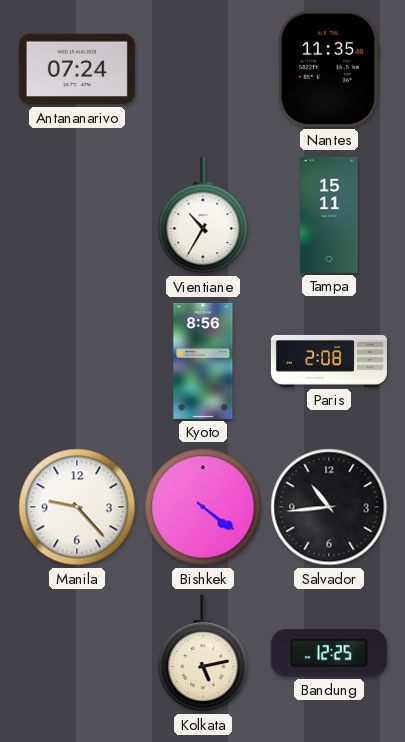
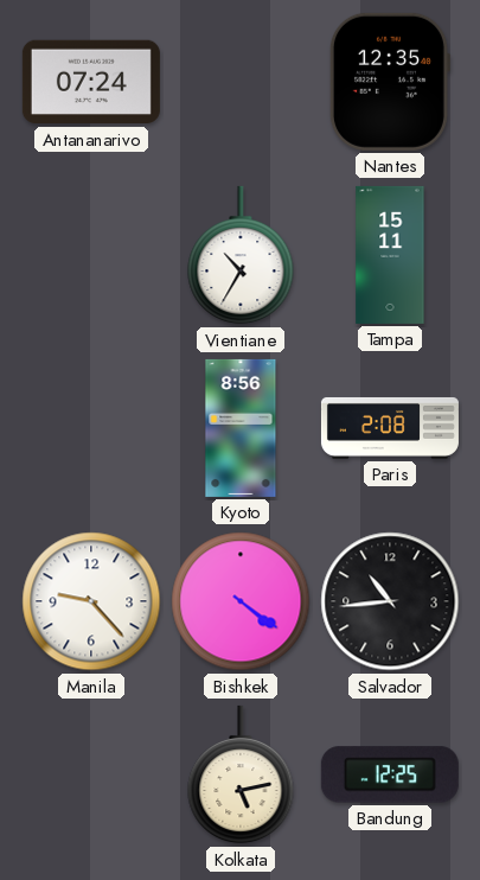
Nantes: 11:35 -> 12:35 (389, 82)
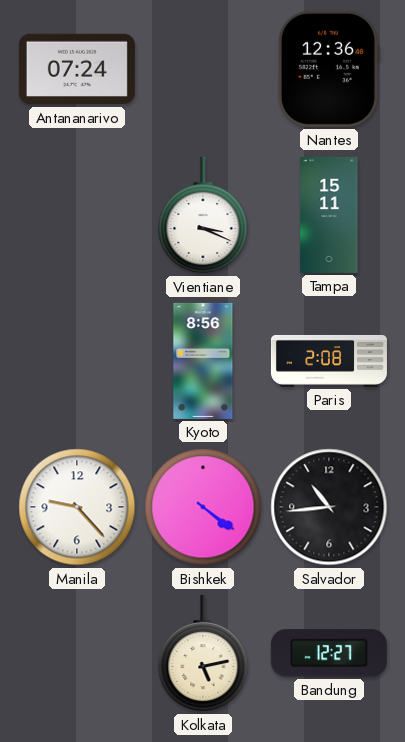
Nantes: 12:35 -> 12:36 (328, 69)
Vientiane: 10:35 -> 3:19 (203, 215)
Bandung: 12:25 -> 12:27 (329, 653)
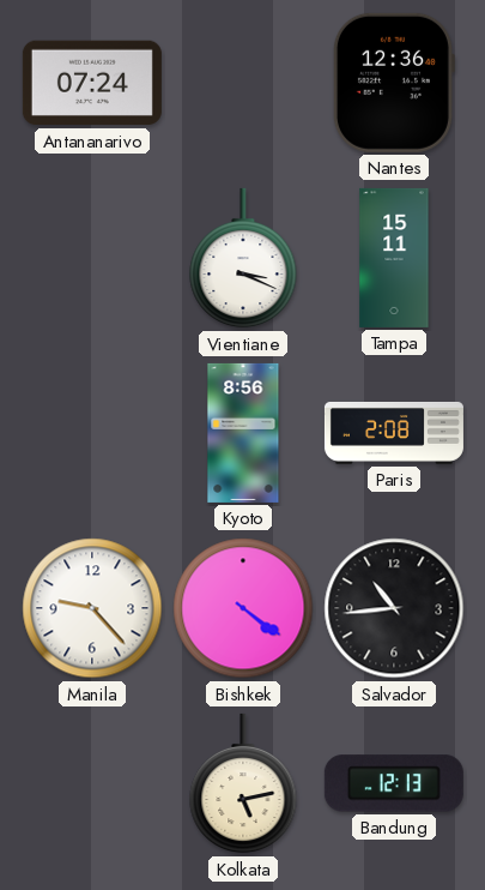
Bandung: 12:27 -> 12:13 (394, 783)
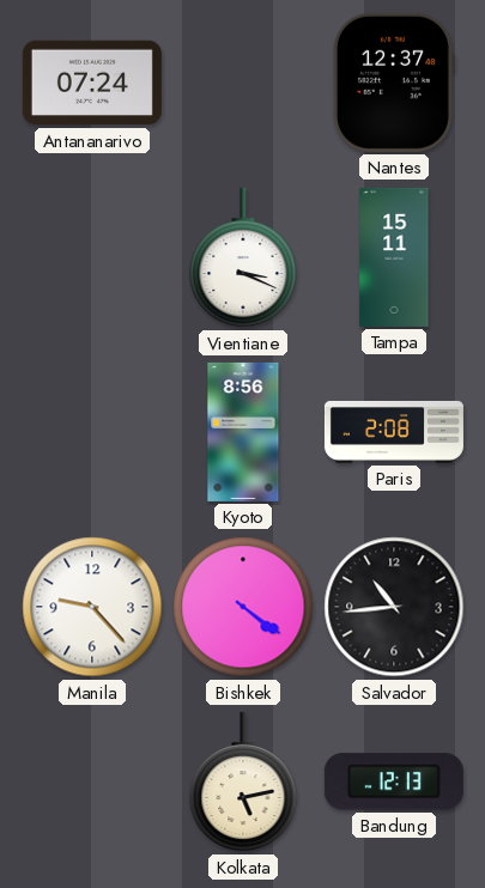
Nantes: 12:36 -> 12:37 (393, 83)
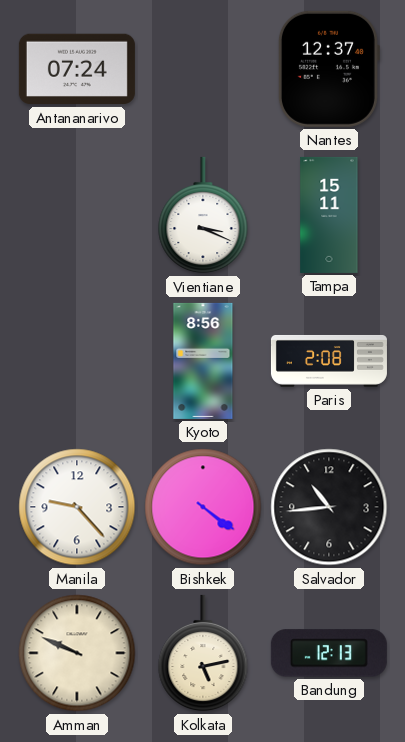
Amman: none -> 9:49 (77, 653)
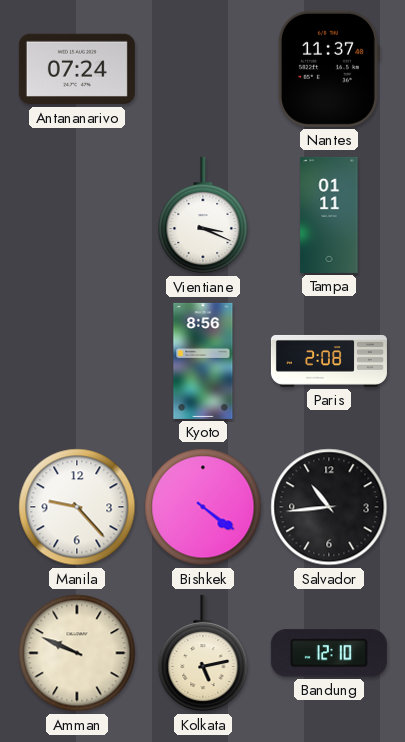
Nantes: 12:37 -> 11:37 (328, 69)
Tampa: 15:11 -> 01:11 (329, 215)
Bandung: 12:13 -> 12:10 (329, 653)
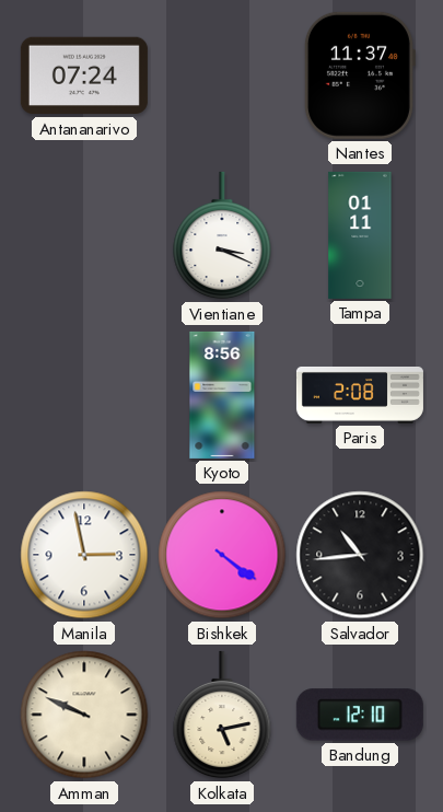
Manila: 9:23 -> 2:58 (84, 555)
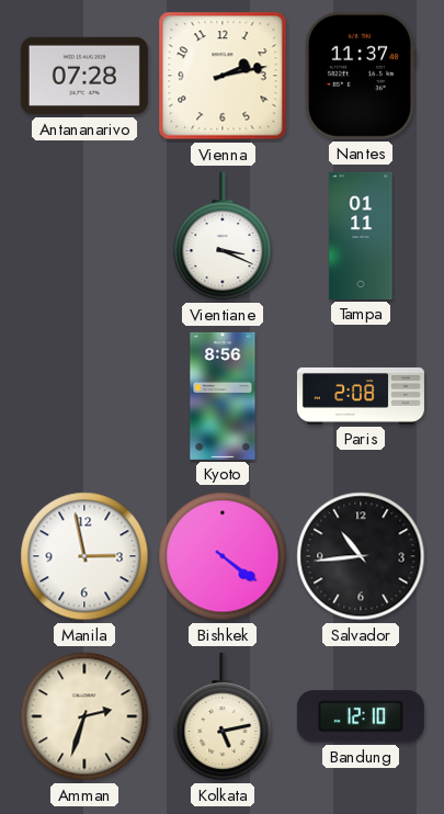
Antananarivo: 07:24 -> 07:28 (84, 76)
Vienna: none -> 2:13 (223, 76)
Amman: 9:49 -> 2:33 (84, 716)
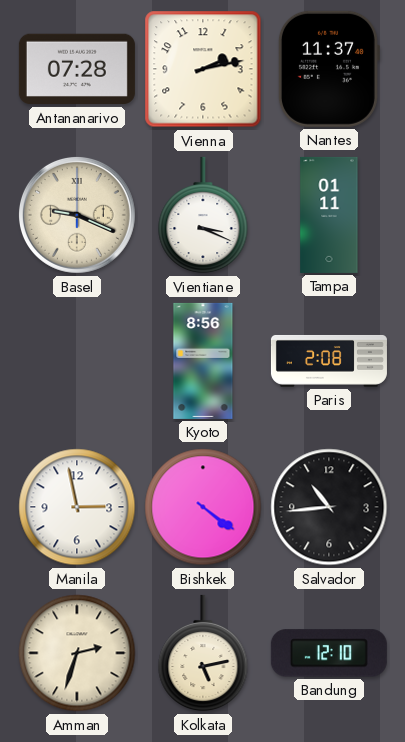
Basel: none -> 9:19 (77, 215)
